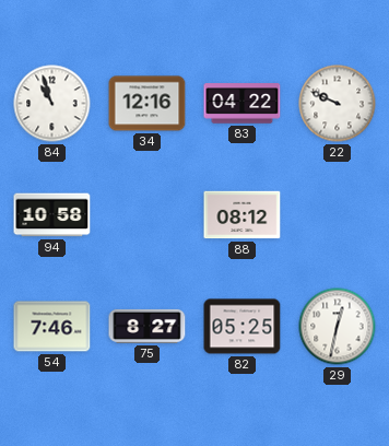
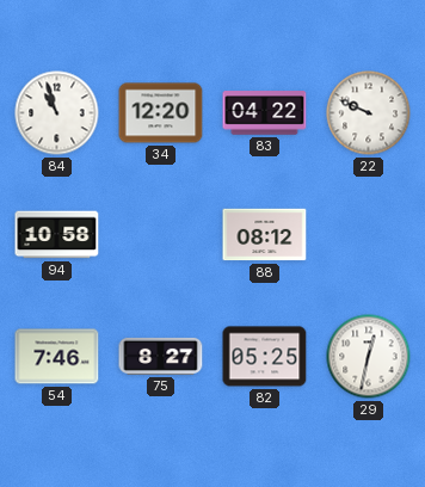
34: 12:16 -> 12:20 (161, 113)
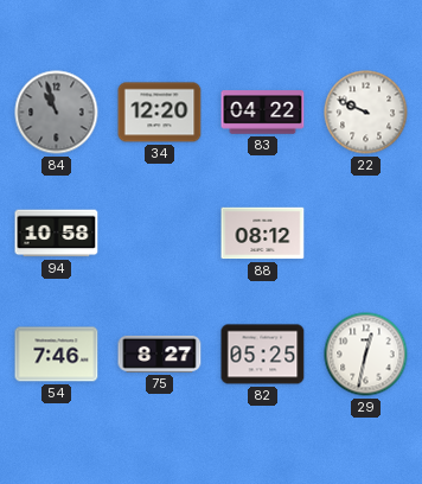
84 dial: white -> grey (57, 113)
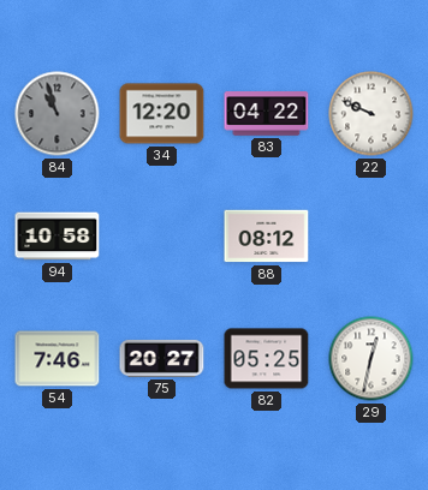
75: 8:27 -> 20:27 (162, 358)
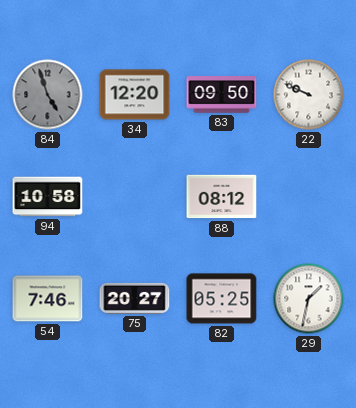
84: 10:57 -> 4:57 (48, 95)
83: 04:22 -> 09:50 (222, 95)
29: 12:32 -> 1:32 (309, 299)
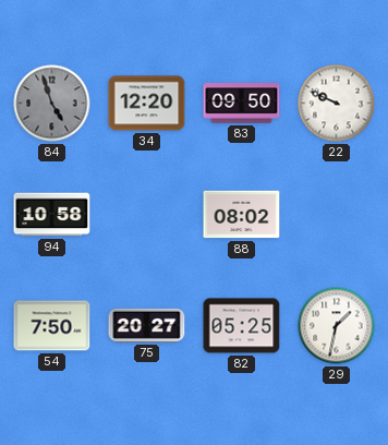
88: 08:12 -> 08:02 (242, 215)
54: 7:46 -> 7:50 (52, 326)
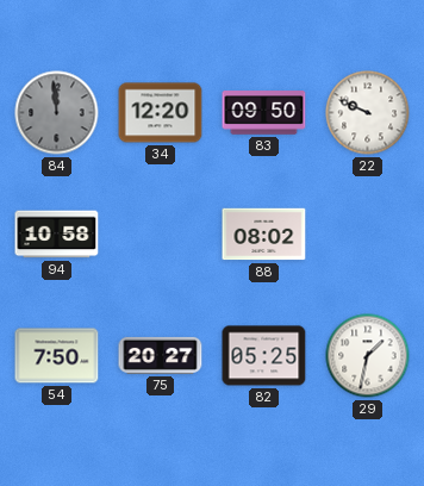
84: 4:57 -> 11:59 (57, 113)
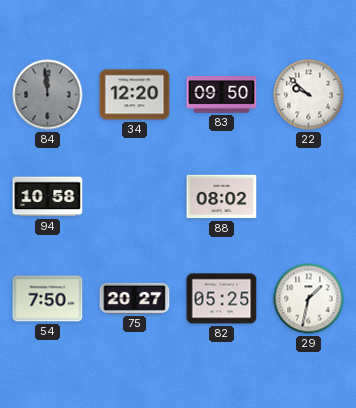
22: 9:49 -> 9:52 (309, 95)
